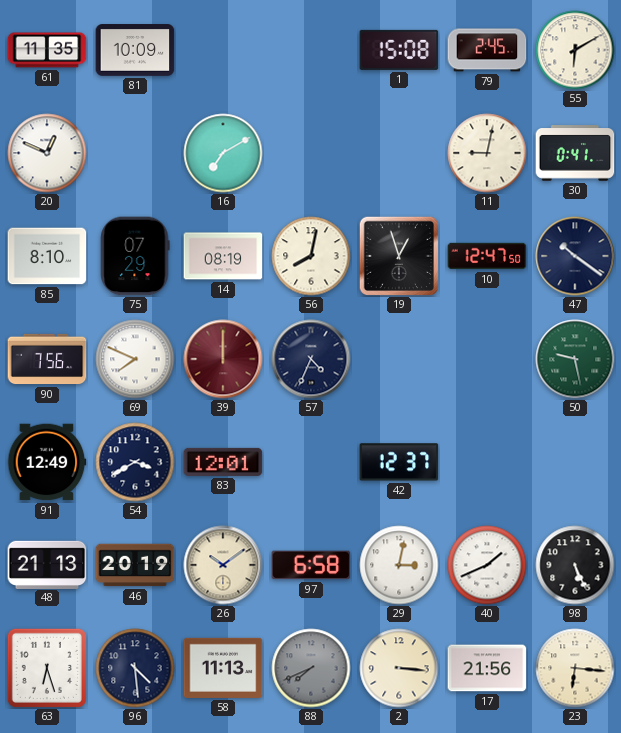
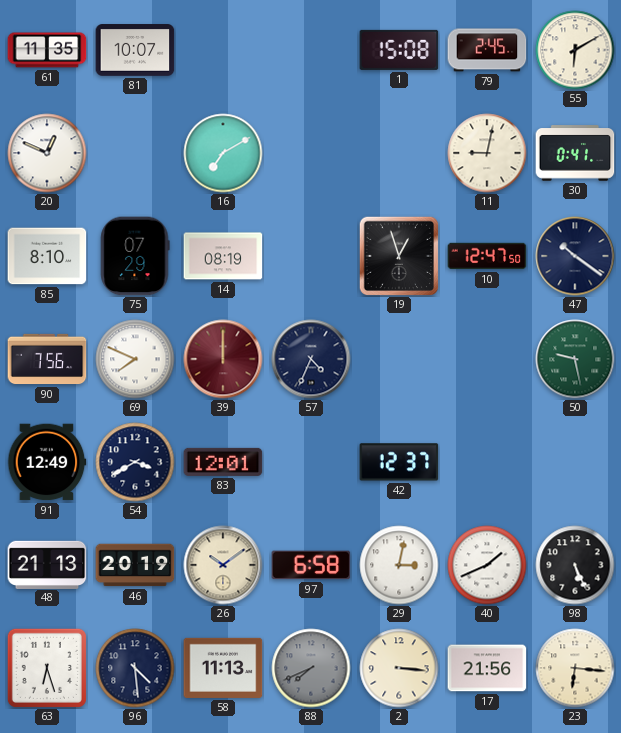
81: 10:09 -> 10:07 (135, 50)
56: 8:02 -> none (311, 256)
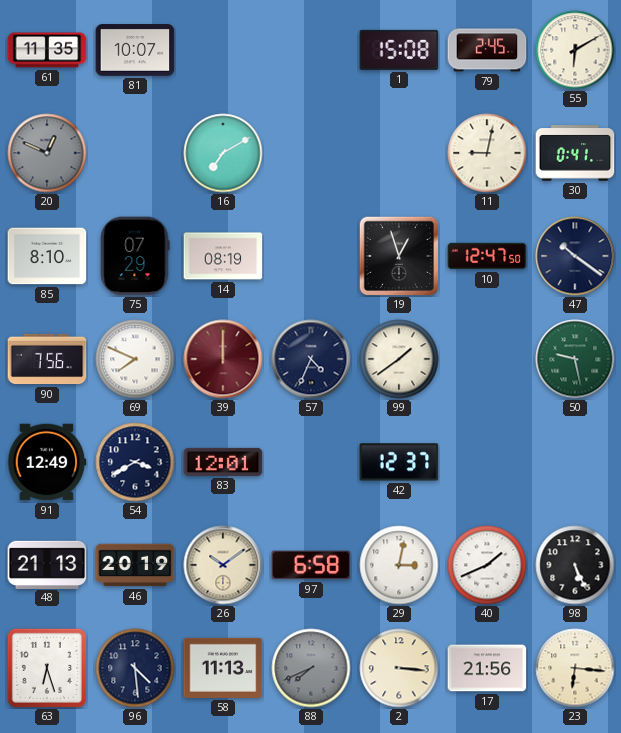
20 dial: white -> grey (47, 153)
99: none -> 1:39 (399, 359)
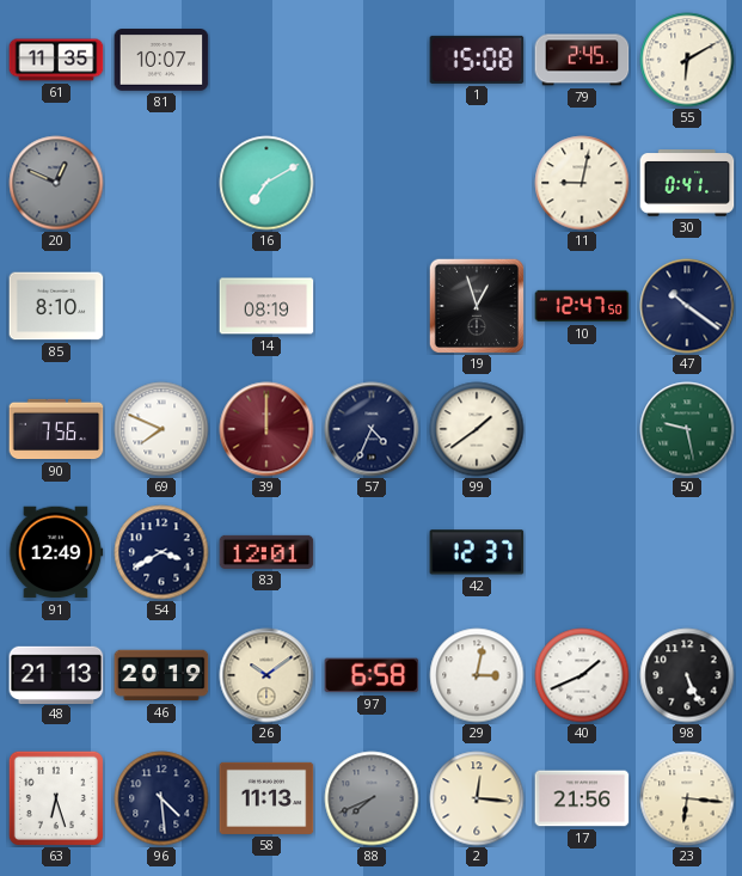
75: 07:29 -> none (135, 256)
2: 3:16 -> 12:16 (477, 798)
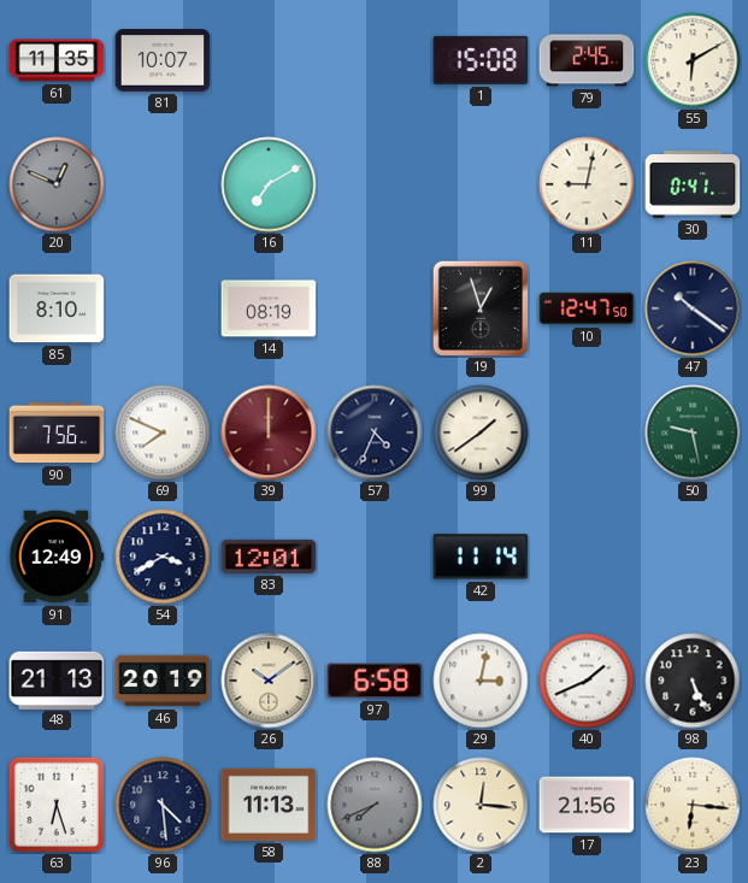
42: 12:37 -> 11:14 (481, 557)
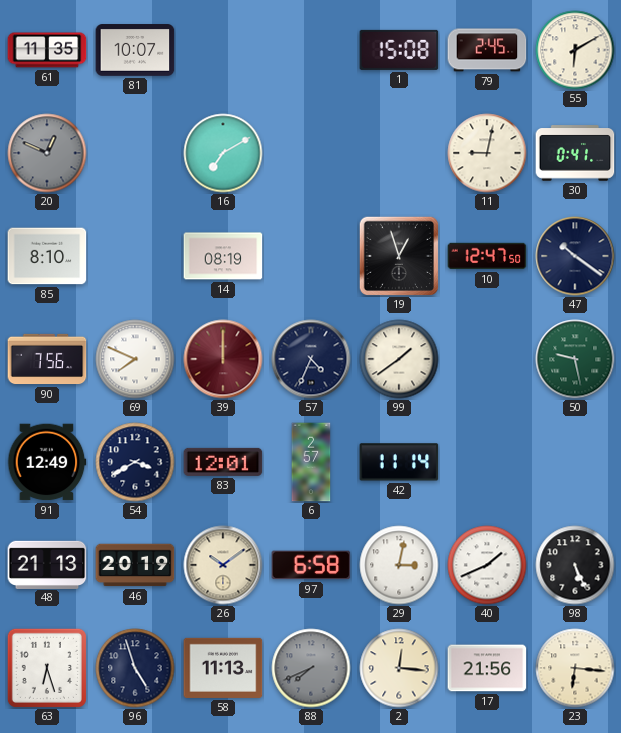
6: none -> 2:57 (311, 462)
96: 4:29 -> 4:57 (135, 668)
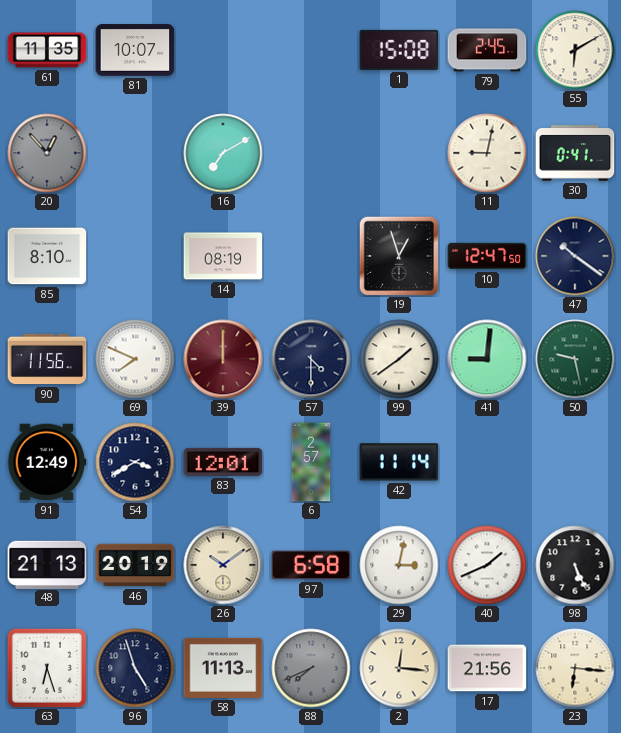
20: 12:49 -> 12:53 (47, 153)
90: 7:56 -> 11:56 (47, 359)
57: 4:34 -> 4:30 (311, 359)
41: none -> 9:01 (487, 359)
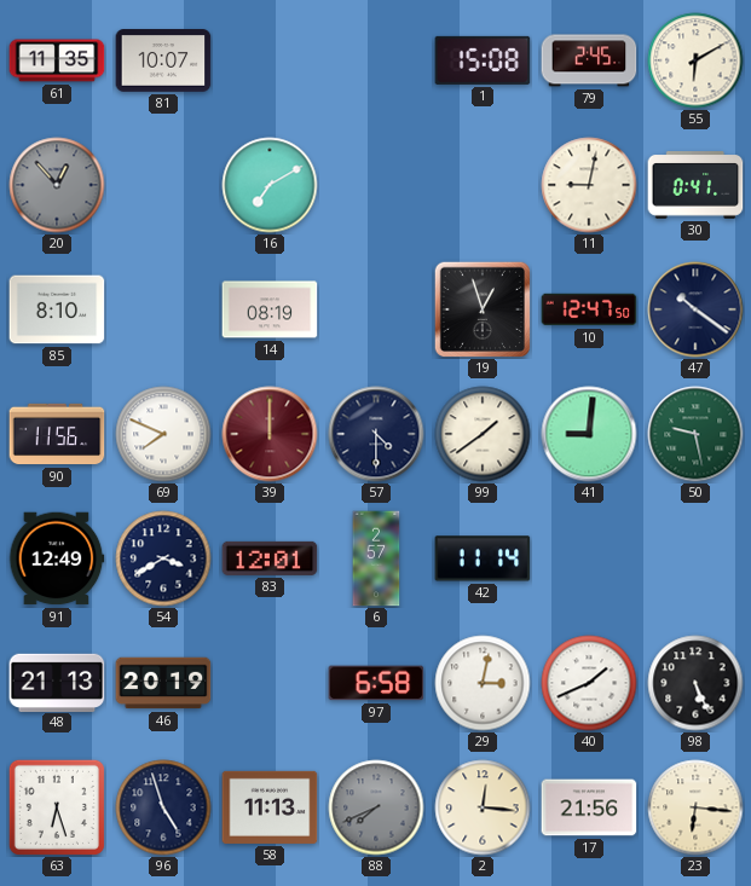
26: 10:09 -> none (223, 565)
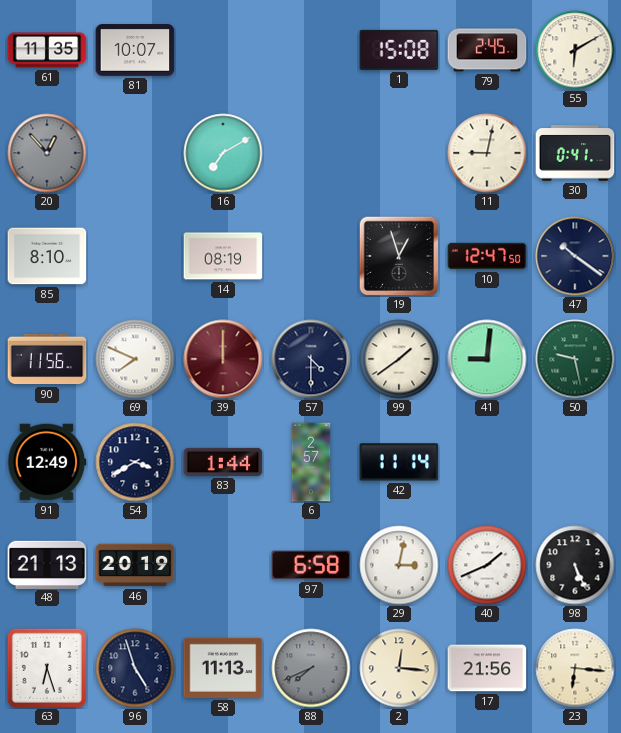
83: 12:01 -> 1:44 (223, 462)
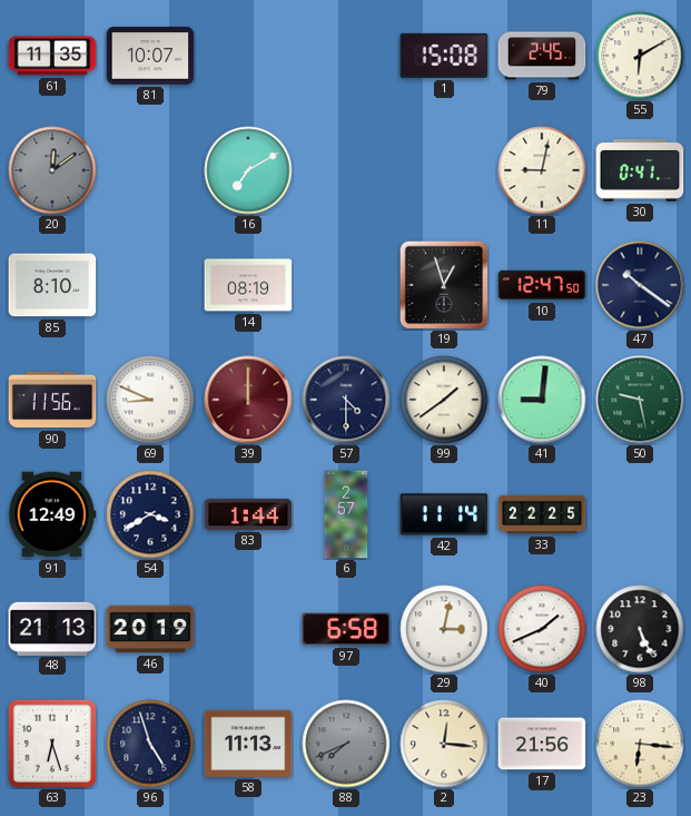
20: 12:53 -> 12:09 (52, 170)
69: 7:49 -> 8:49 (150, 400)
33: none -> 22:25 (542, 514)
